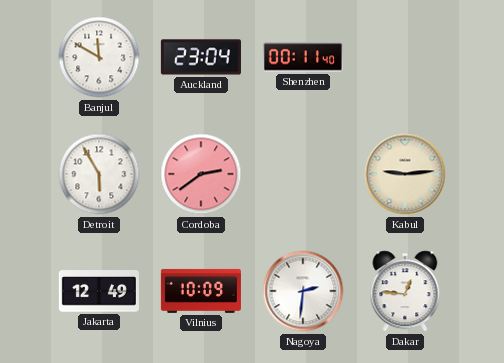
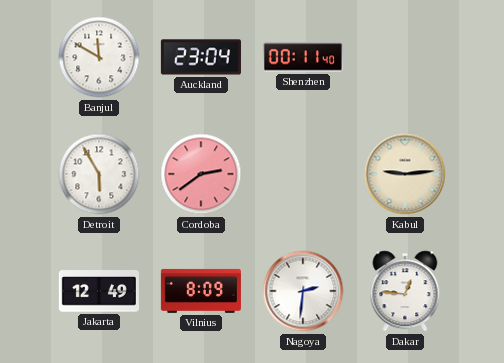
Vilnius: 10:09 -> 8:09 (201, 291)
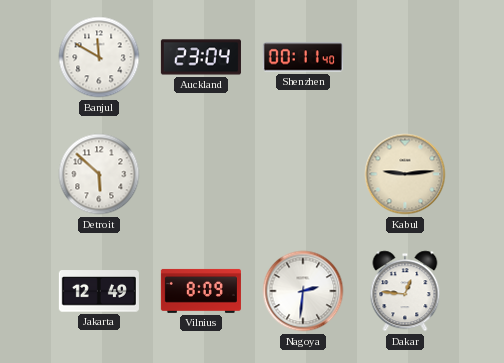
Detroit: 5:55 -> 5:52 (99, 174)
Cordoba: 2:39 -> none (201, 174)
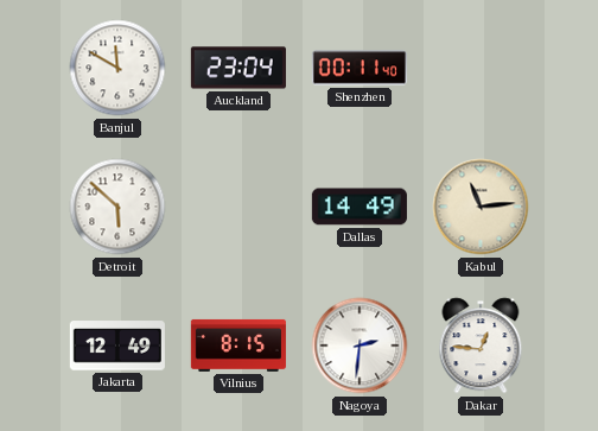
Dallas: none -> 14:49 (360, 207)
Kabul: 9:14 -> 11:14 (481, 207)
Vilnius: 8:09 -> 8:15 (238, 346)
